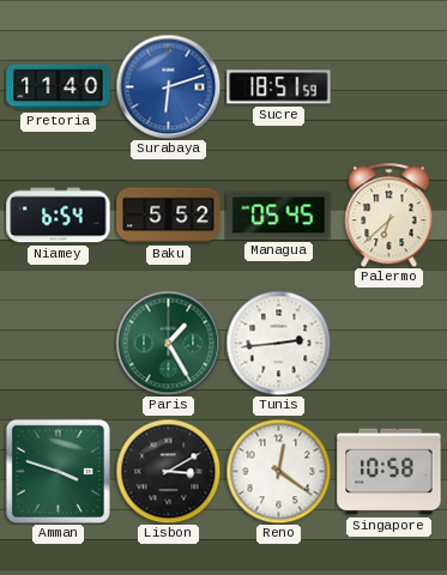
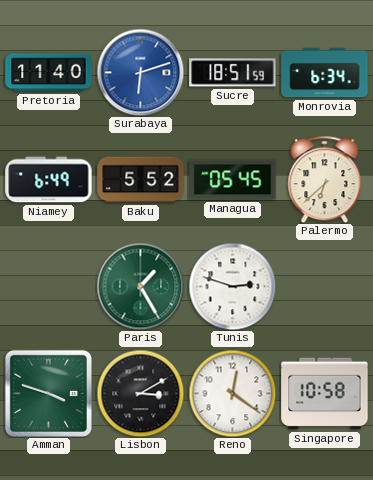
Monrovia: none -> 6:34 (325, 73)
Niamey: 6:54 -> 6:49 (49, 180)
Tunis: 2:44 -> 2:48 (232, 286)
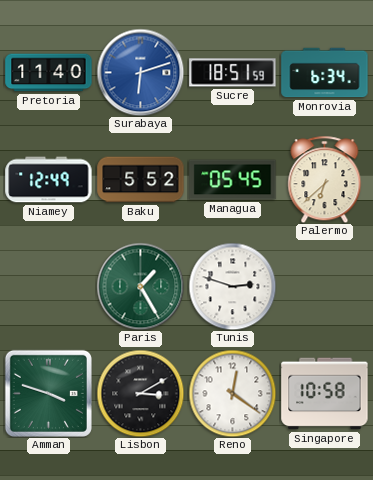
Niamey: 6:49 -> 12:49 (49, 180)
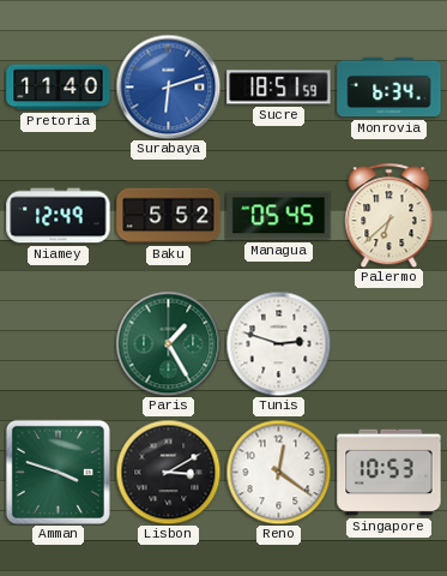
Singapore: 10:58 -> 10:53 (389, 473)
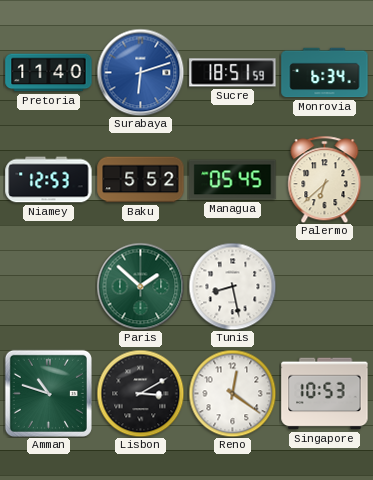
Niamey: 12:49 -> 12:53 (49, 180)
Paris: 1:25 -> 1:52 (140, 286)
Tunis: 2:48 -> 8:28 (232, 286)
Amman: 3:48 -> 10:48 (48, 393)
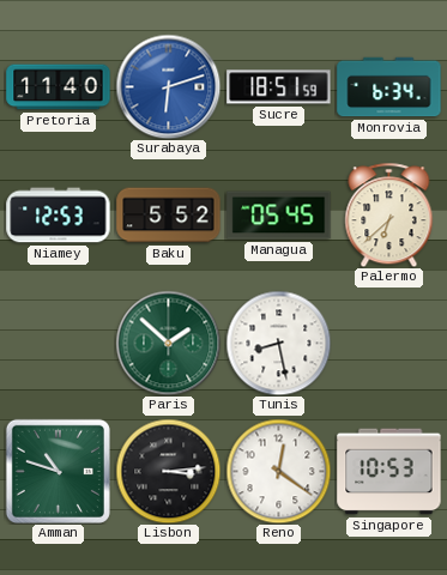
Lisbon: 3:10 -> 3:14 (168, 471)
